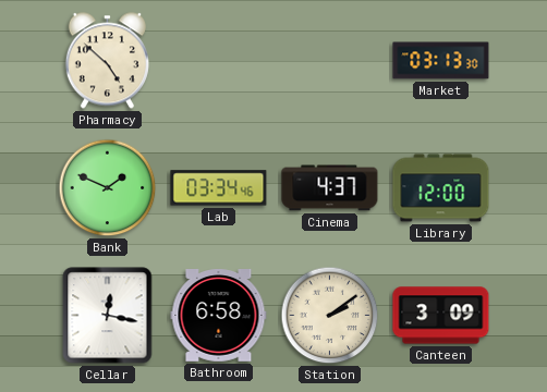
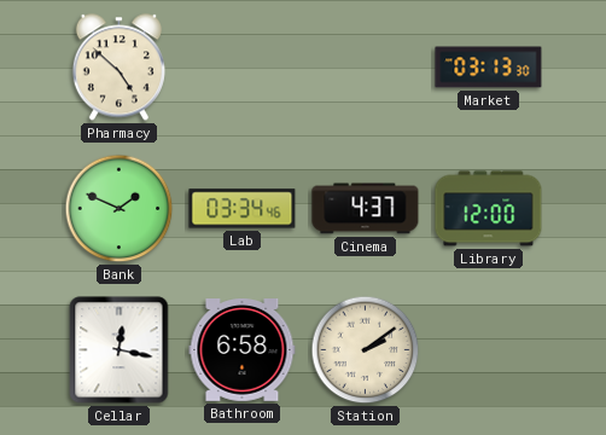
Canteen: 3:09 -> none (441, 316)
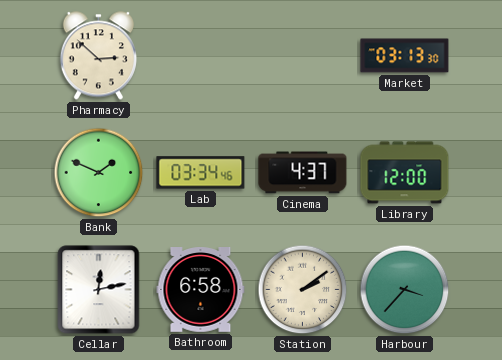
Pharmacy: 4:52 -> 2:52 (98, 56)
Cellar: 12:17 -> 12:13 (99, 290)
Harbour: none -> 3:37 (405, 290)
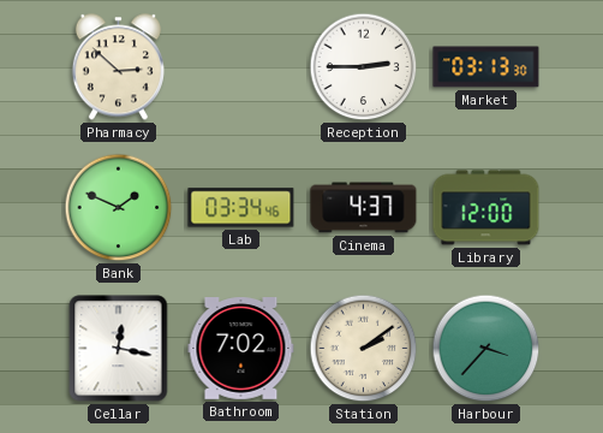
Reception: none -> 2:45 (364, 67)
Cellar: 12:13 -> 12:17 (119, 349)
Bathroom: 6:58 -> 7:02 (241, 349)
